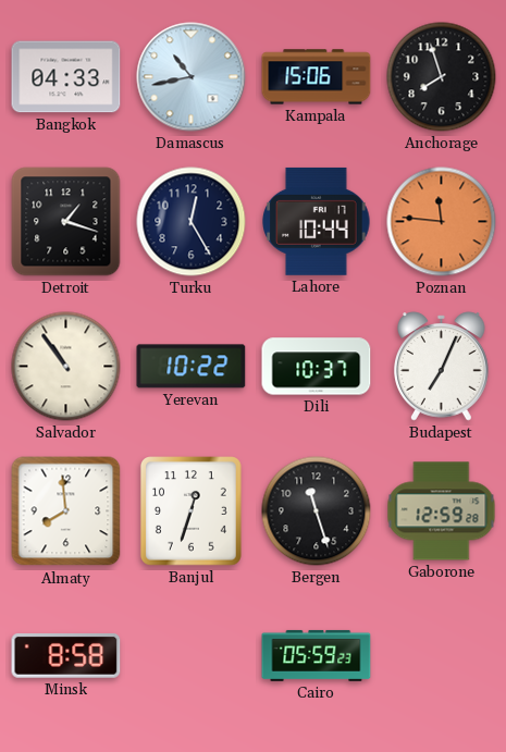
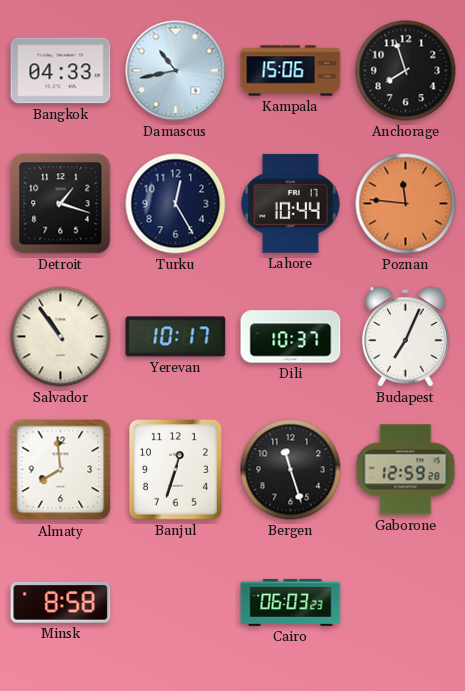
Yerevan: 10:22 -> 10:17 (176, 337)
Cairo: 05:59 -> 06:03 (291, 602)
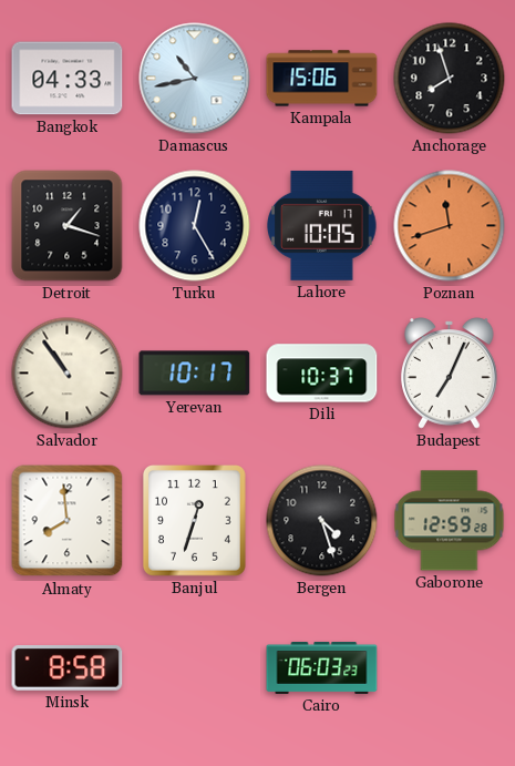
Lahore: 10:44 -> 10:05 (322, 225)
Poznan: 11:46 -> 11:42 (450, 226)
Bergen: 11:27 -> 4:27 (322, 521)
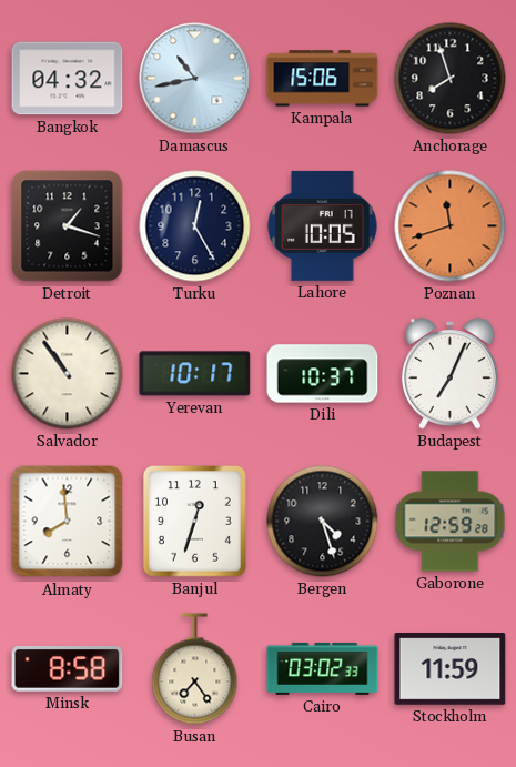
Bangkok: 04:33 -> 04:32 (68, 79)
Busan: none -> 7:24 (195, 669)
Cairo: 06:03 -> 03:02 (323, 668)
Stockholm: none -> 11:59 (451, 669)
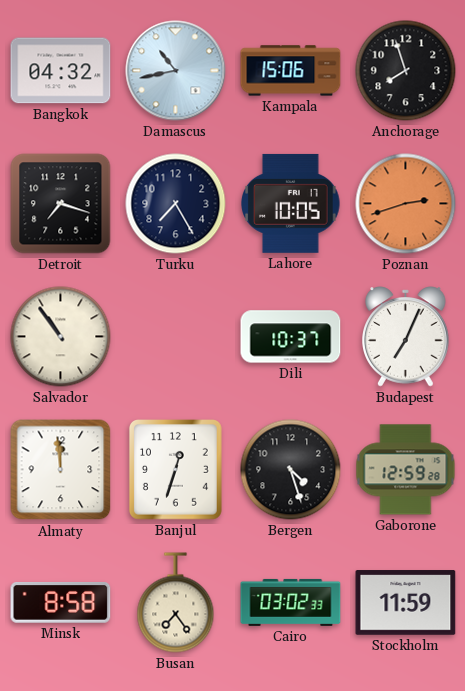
Detroit: 1:18 -> 7:18 (61, 204)
Turku: 12:25 -> 7:25 (176, 204)
Poznan: 11:42 -> 2:42 (406, 204)
Yerevan: 10:17 -> none (195, 374)
Almaty: 7:59 -> 11:59 (61, 470)
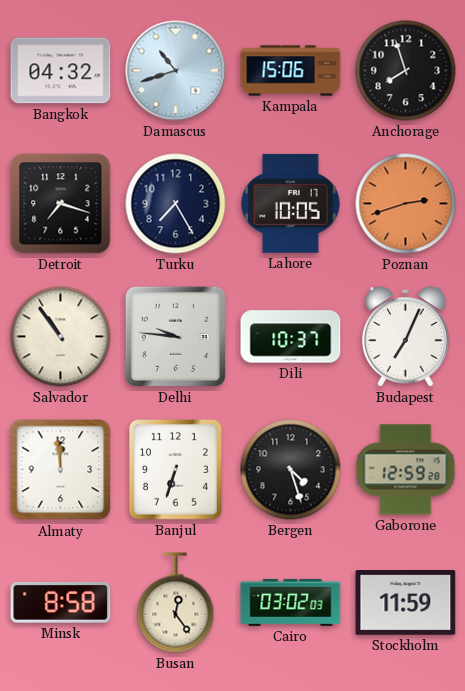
Damascus: 10:43 -> 10:42 (176, 71)
Delhi: none -> 9:46 (175, 336)
Banjul: 12:33 -> 6:33 (175, 470)
Busan: 7:24 -> 12:24 (176, 603)
Cairo: 03:02:33 -> 03:02:03 (291, 602)
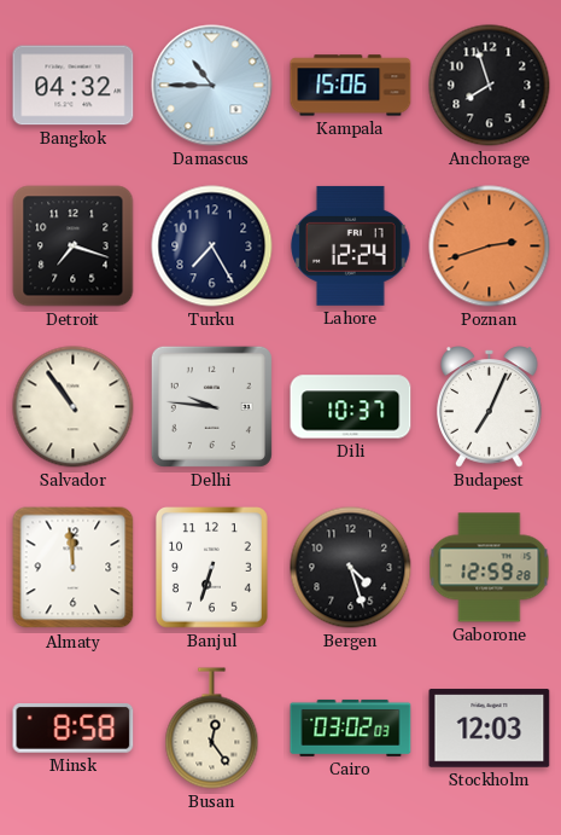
Damascus: 10:42 -> 10:45 (212, 86)
Lahore: 10:05 -> 12:24 (351, 245)
Stockholm: 11:59 -> 12:03 (490, 729)
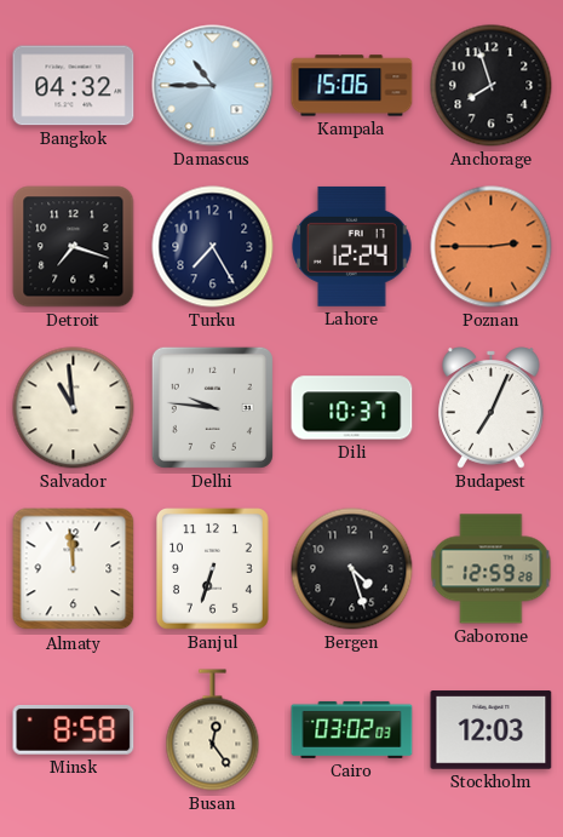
Poznan: 2:42 -> 2:45 (492, 247)
Salvador: 10:54 -> 10:59 (74, 408)
